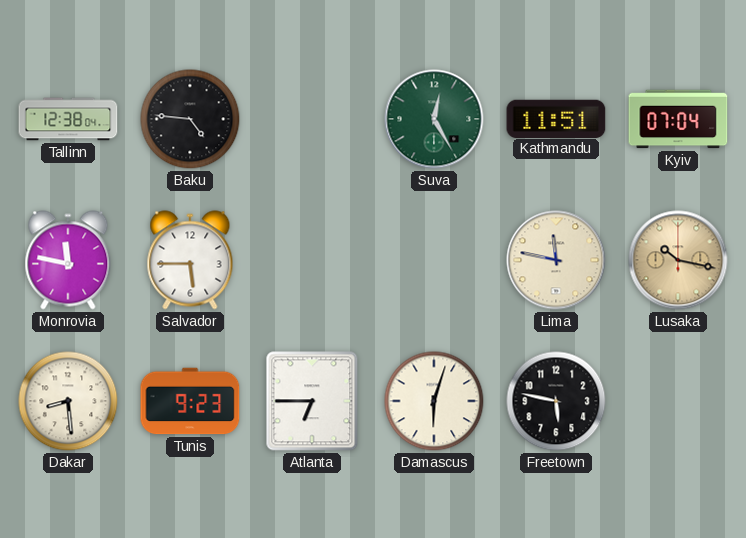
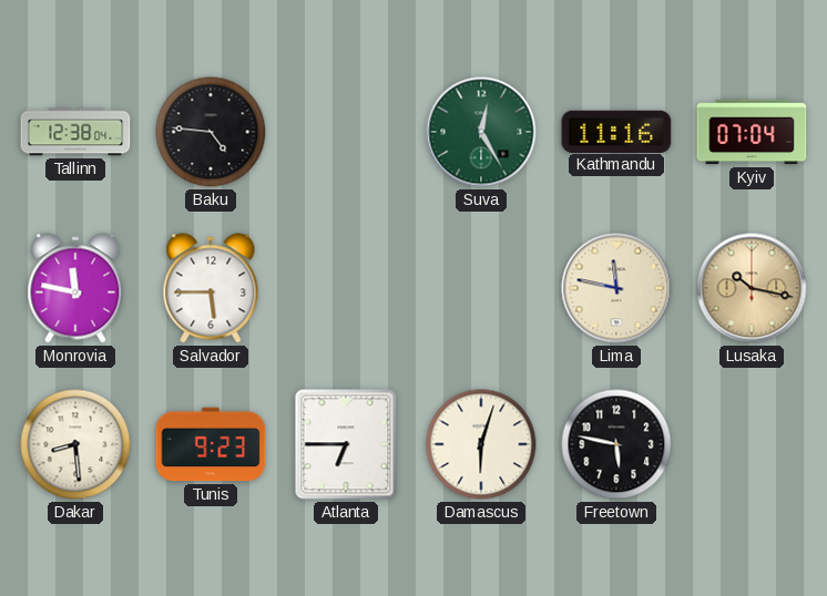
Kathmandu: 11:51 -> 11:16 (616, 131)
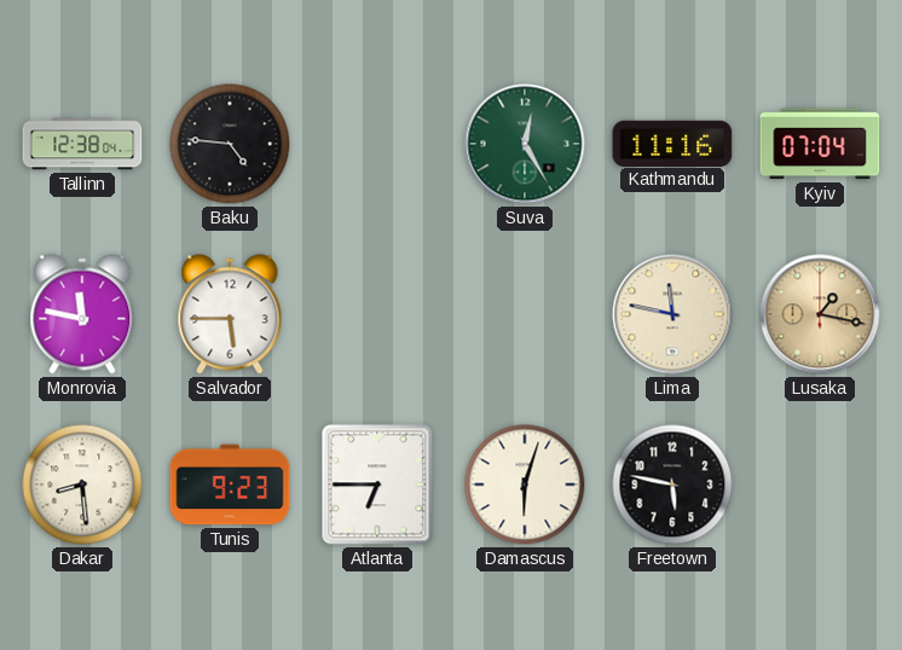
Lusaka: 10:17 -> 1:17 (820, 314)
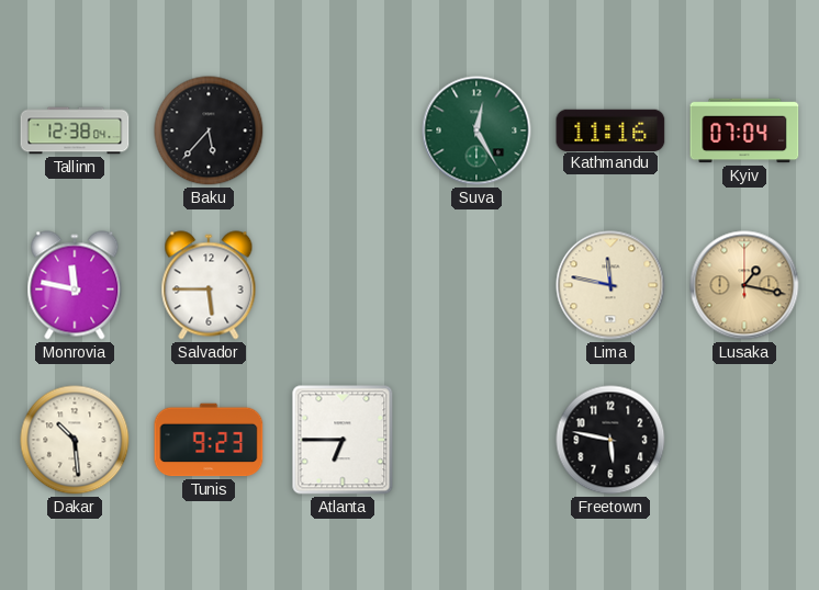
Baku: 4:46 -> 5:37 (209, 131)
Dakar: 8:29 -> 10:29 (75, 440)
Damascus: 6:03 -> none (525, 484)
